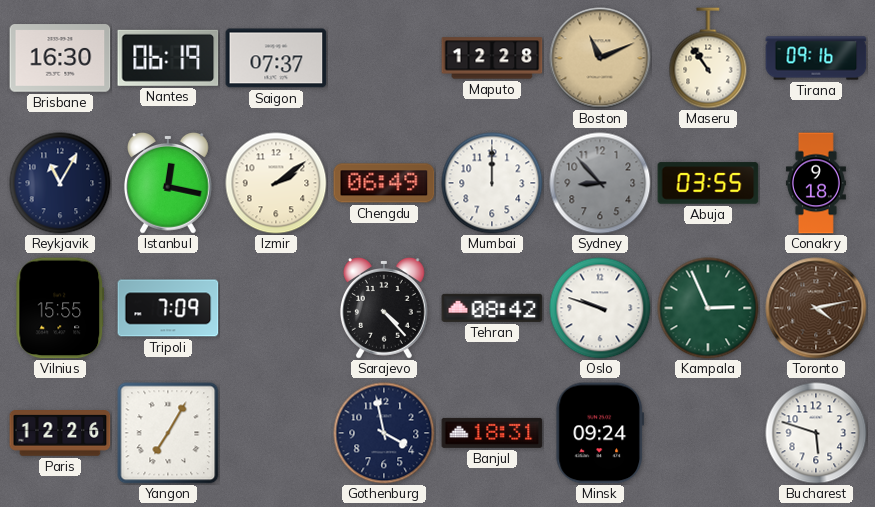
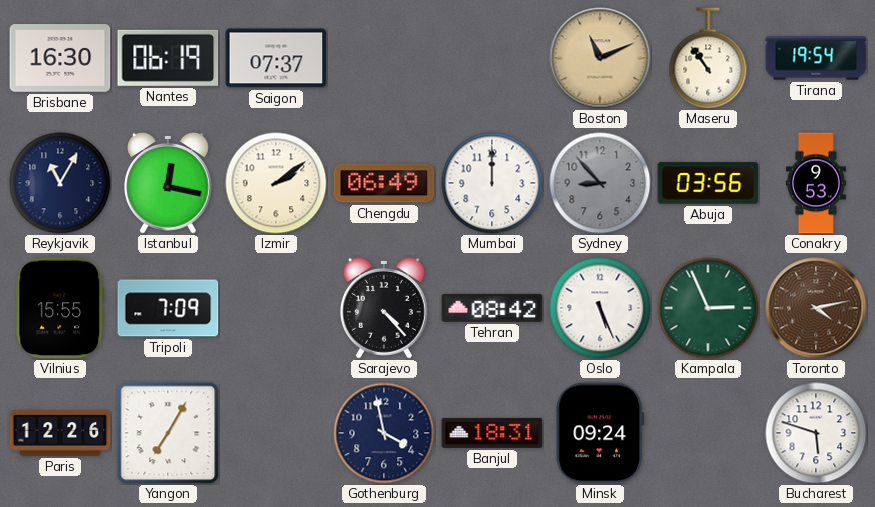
Maputo: 12:28 -> none (492, 58)
Tirana: 09:16 -> 19:54 (816, 58)
Abuja: 03:55 -> 03:56 (708, 183)
Conakry: 9:18 -> 9:53 (816, 183)
Oslo: 9:48 -> 5:26 (600, 308)
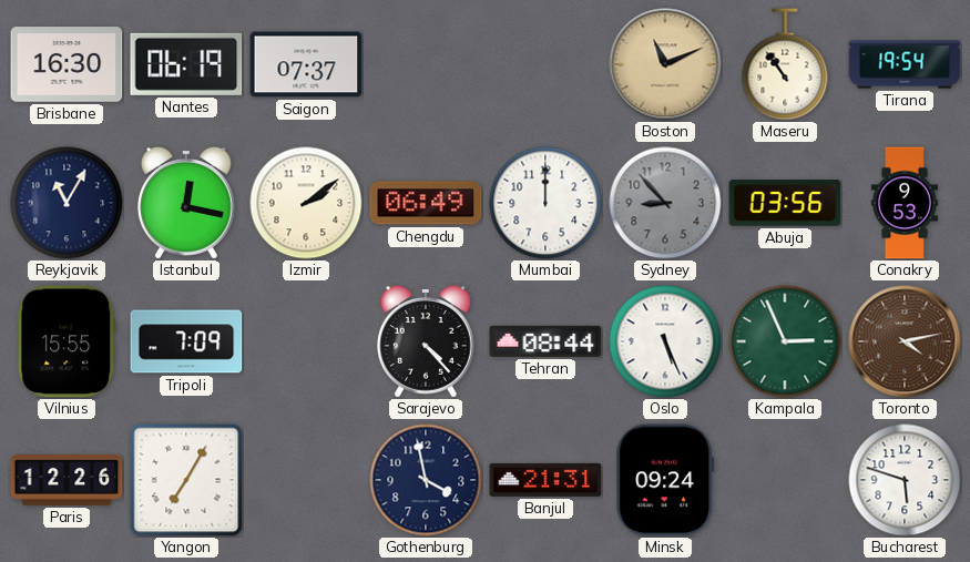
Tehran: 08:42 -> 08:44 (545, 341)
Banjul: 18:31 -> 21:31 (545, 480)
